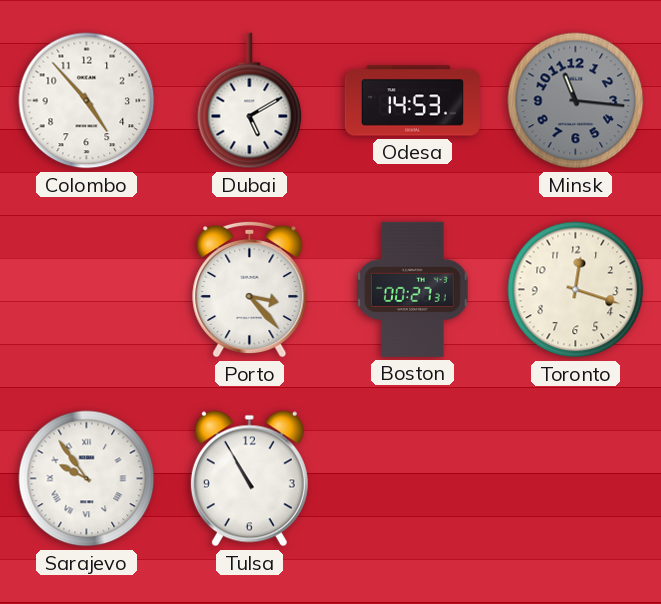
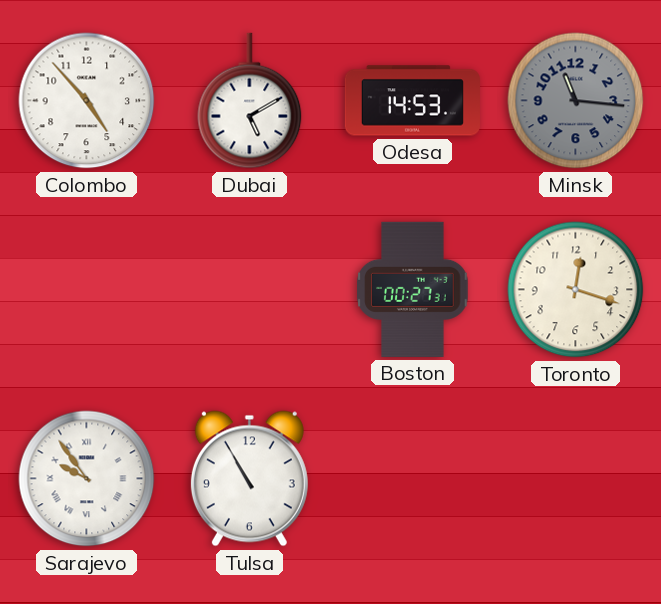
Porto: 3:23 -> none (250, 289)
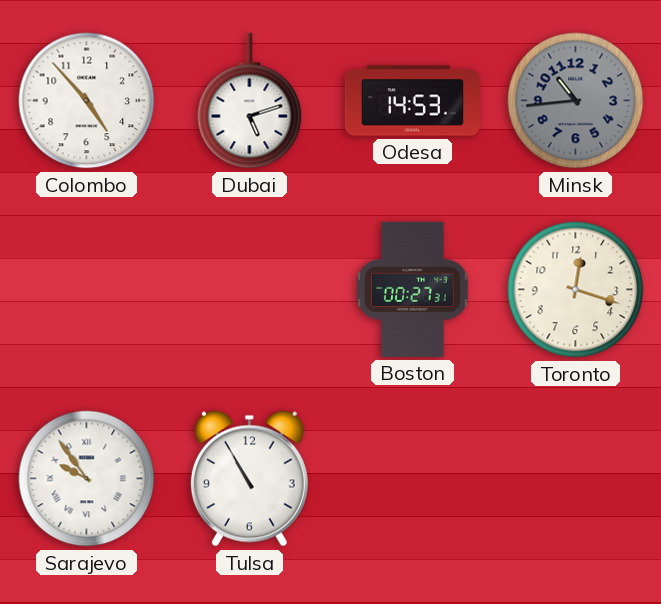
Dubai: 5:10 -> 5:12 (250, 101)
Minsk: 11:16 -> 10:44 (576, 101)
